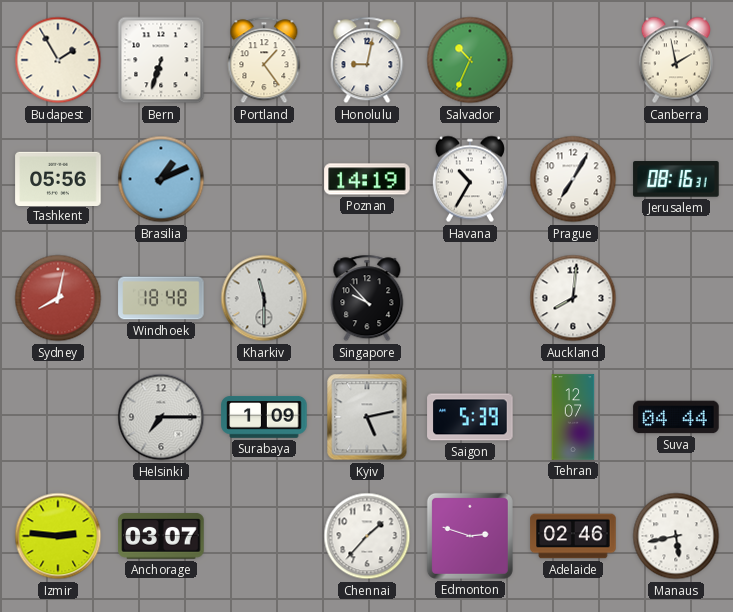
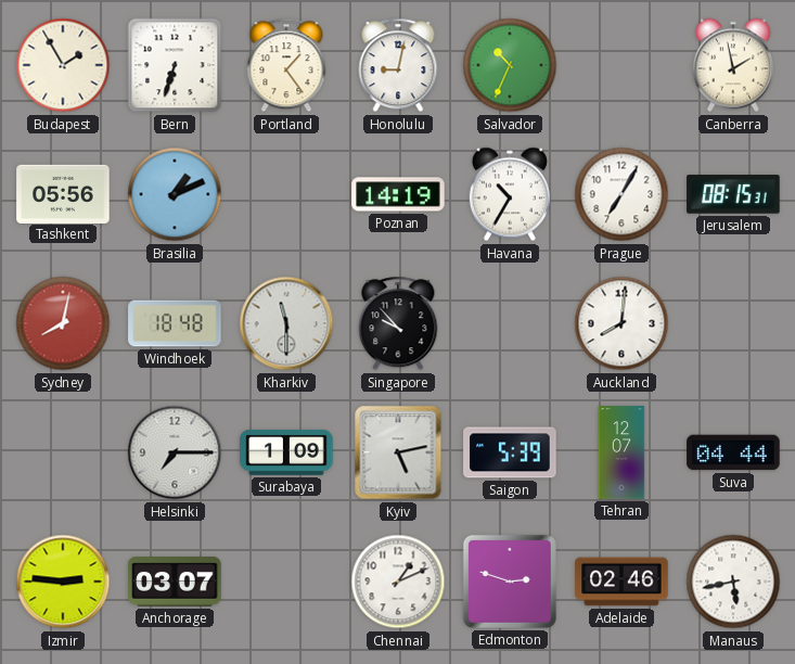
Jerusalem: 08:16 -> 08:15 (733, 194)
Chennai: 1:37 -> 1:11 (398, 582)
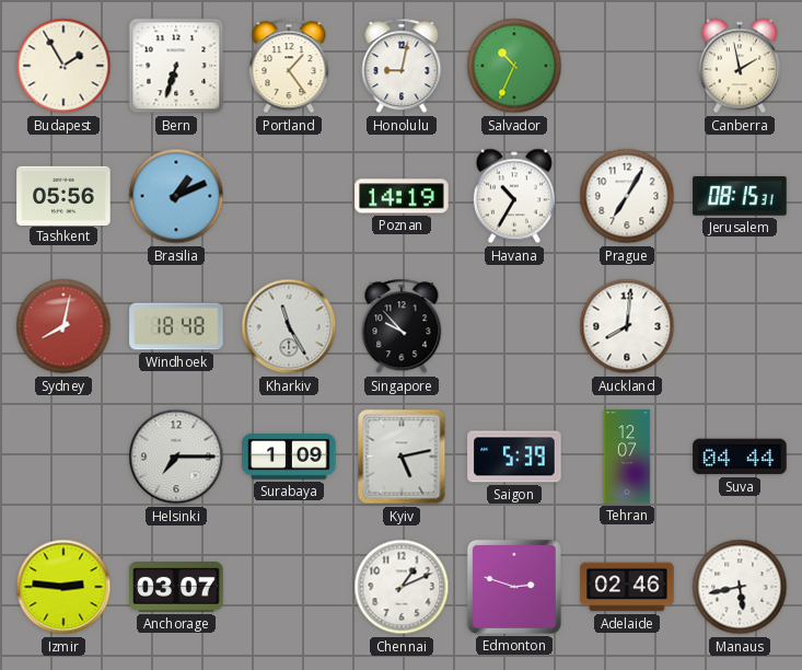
Kharkiv: 11:30 -> 11:25 (289, 326)
